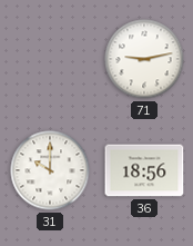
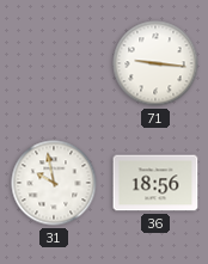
71: 9:13 -> 9:16 (155, 63)
31: 10:00 -> 9:58 (54, 183)
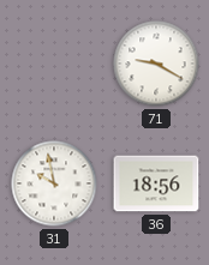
71: 9:16 -> 9:20 (156, 64)
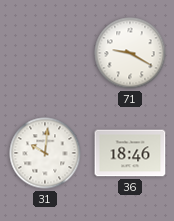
31: 9:58 -> 10:01 (45, 153)
36: 18:56 -> 18:46 (130, 153)
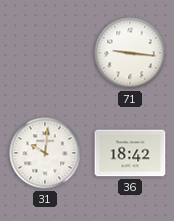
71: 9:20 -> 9:16 (130, 53)
36: 18:46 -> 18:42 (130, 153)
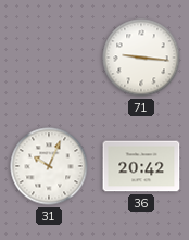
31: 10:01 -> 10:04 (49, 166)
36: 18:42 -> 20:42 (141, 166)
